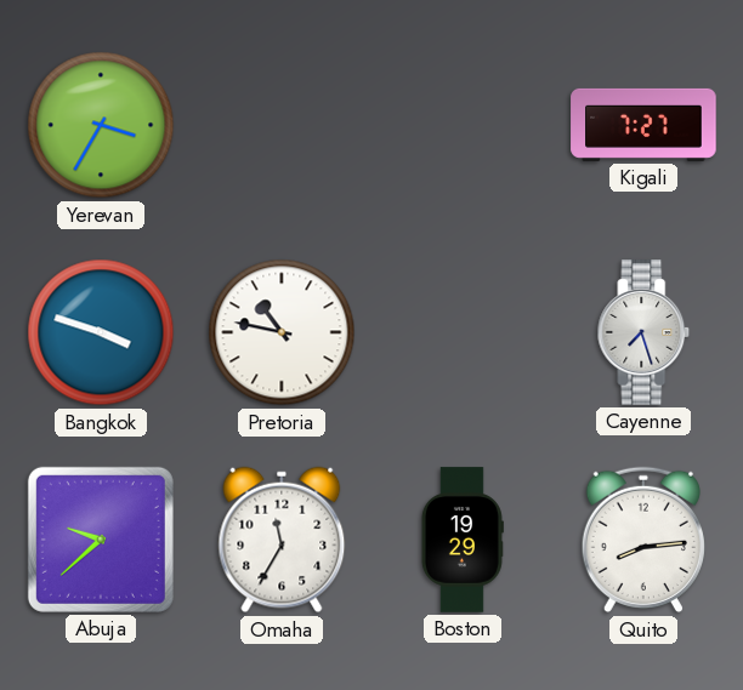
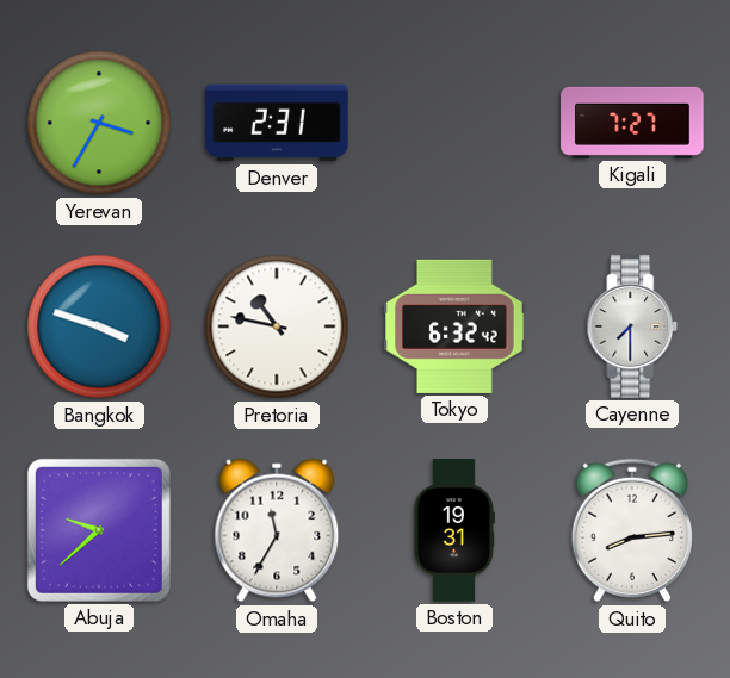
Denver: none -> 2:31 (277, 123)
Tokyo: none -> 6:32 (454, 326)
Cayenne: 7:27 -> 7:30 (632, 326)
Boston: 19:29 -> 19:31 (454, 530)
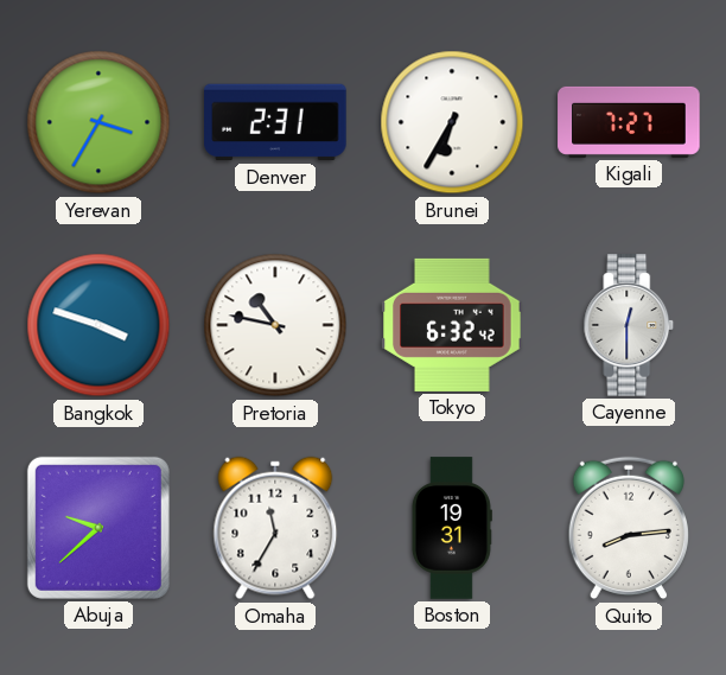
Brunei: none -> 6:35 (452, 122)
Cayenne: 7:30 -> 12:30 (629, 325)
